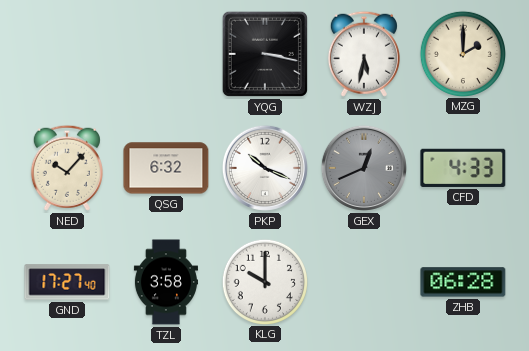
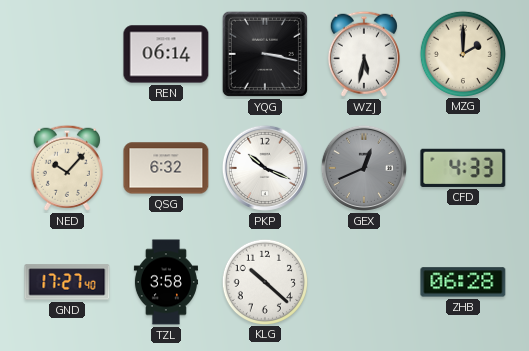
REN: none -> 06:14 (166, 54)
KLG: 10:00 -> 10:22 (264, 281)
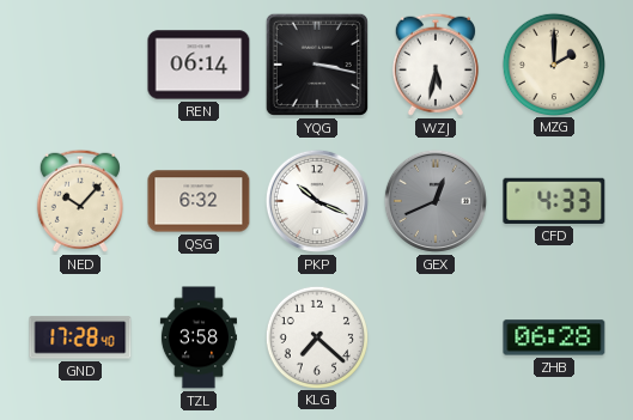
GND: 17:27 -> 17:28 (80, 337)
KLG: 10:22 -> 7:22 (316, 336)
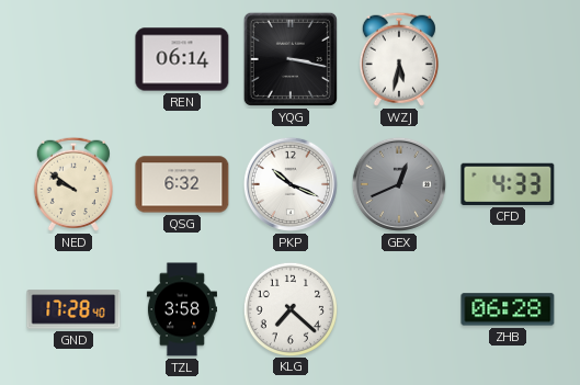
MZG: 2:00 -> none (553, 63)
NED: 10:07 -> 9:51 (73, 184)
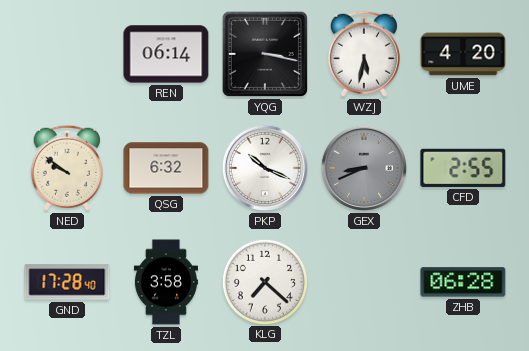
UME: none -> 4:20 (463, 54)
GEX: 12:41 -> 8:41 (364, 168)
CFD: 4:33 -> 2:55 (463, 168)
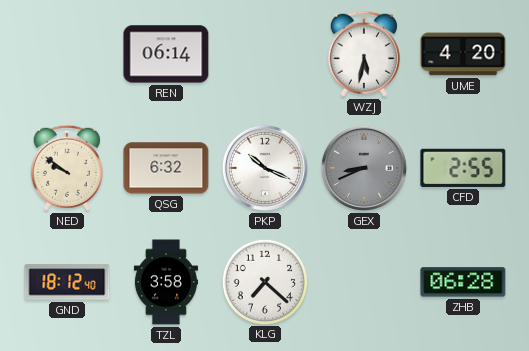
YQG: 3:17 -> none (265, 54)
GND: 17:28 -> 18:12 (67, 282)
